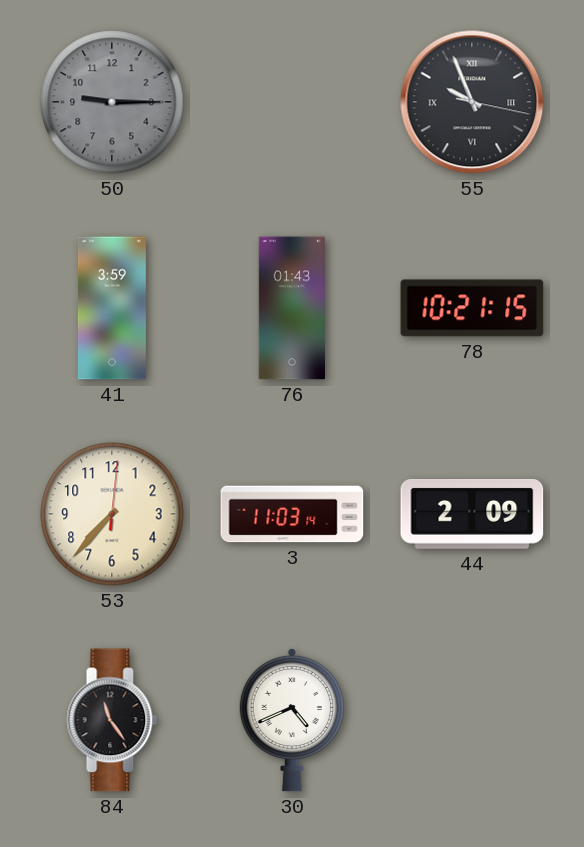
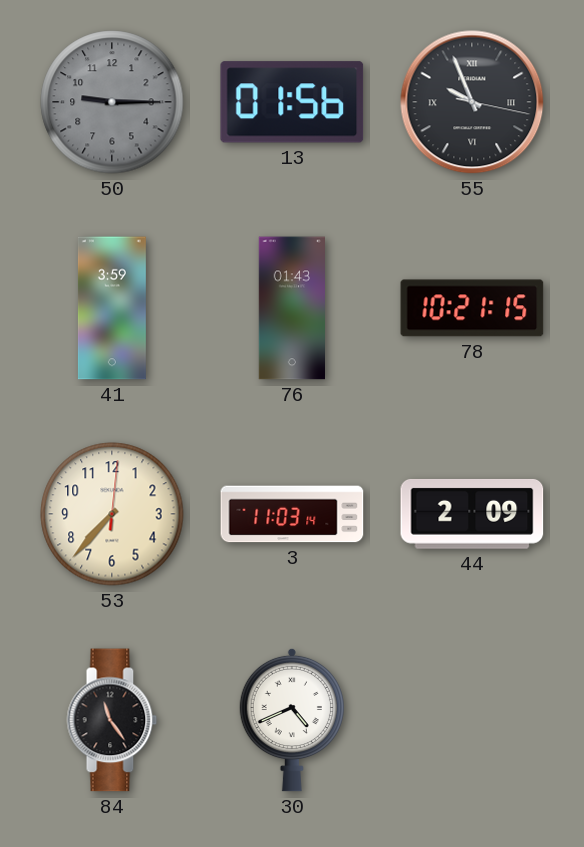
13: none -> 01:56 (292, 102)
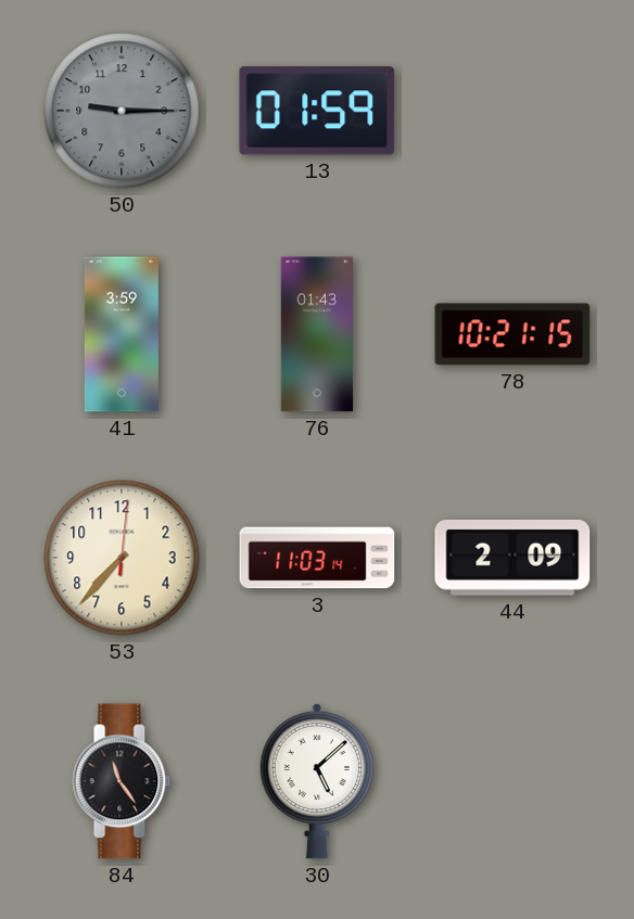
13: 01:56 -> 01:59 (317, 111)
55: 9:56 -> none (472, 102)
30: 4:41 -> 5:08 (317, 781)
